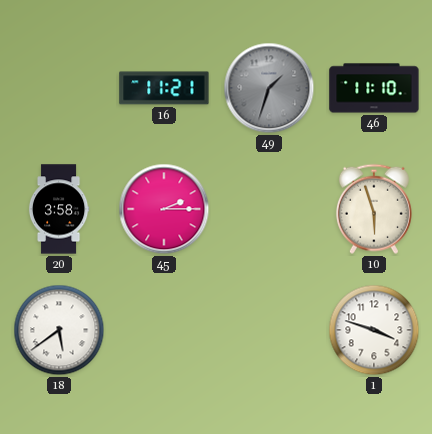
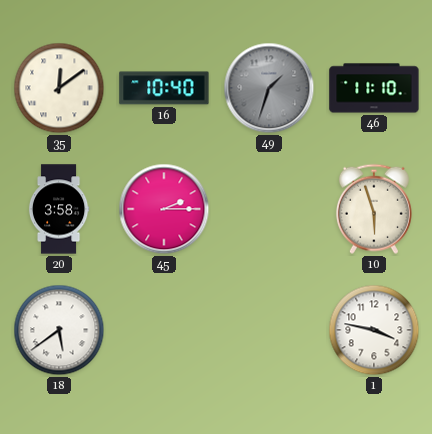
35: none -> 12:09 (59, 88)
16: 11:21 -> 10:40 (164, 88)
1: 3:48 -> 3:47 (374, 330)
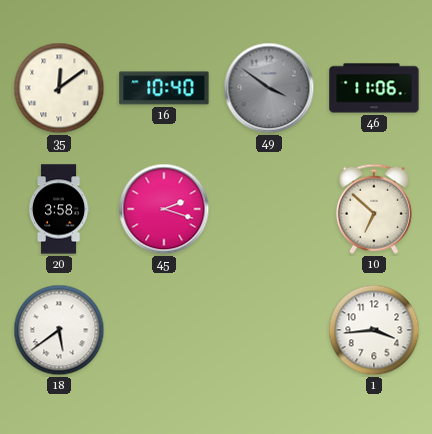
49: 1:33 -> 3:51 (269, 88)
46: 11:10 -> 11:06 (374, 88)
45: 2:15 -> 2:18 (164, 209)
10: 5:57 -> 6:52 (374, 209)
1: 3:47 -> 3:44 (374, 330)
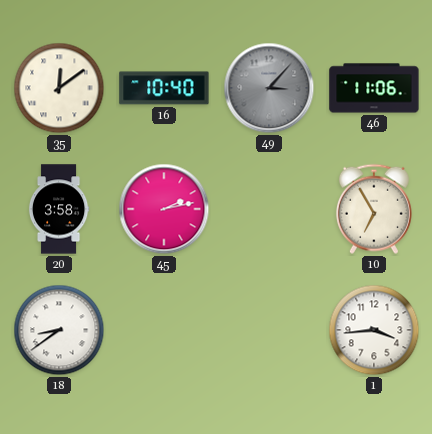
49: 3:51 -> 3:07 (269, 88)
45: 2:18 -> 2:13 (164, 209)
10: 6:52 -> 6:55 (374, 209)
18: 5:39 -> 8:39 (59, 330)
